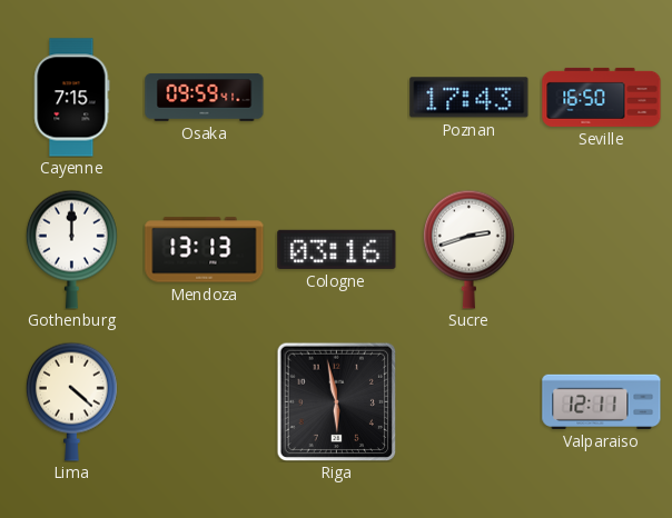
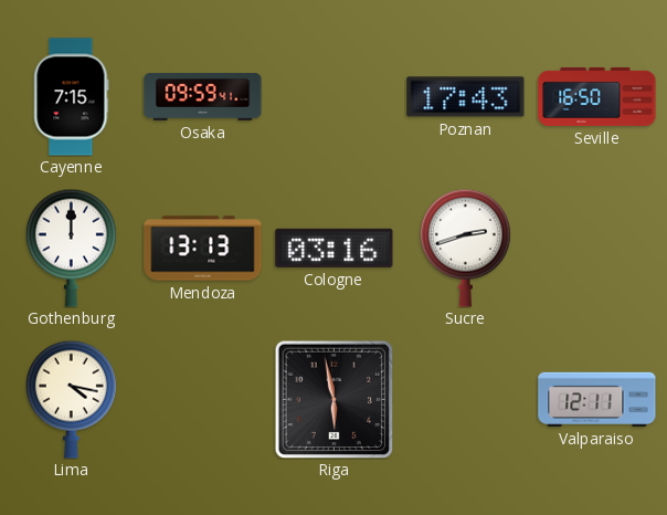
Lima: 4:22 -> 4:17 (71, 399)
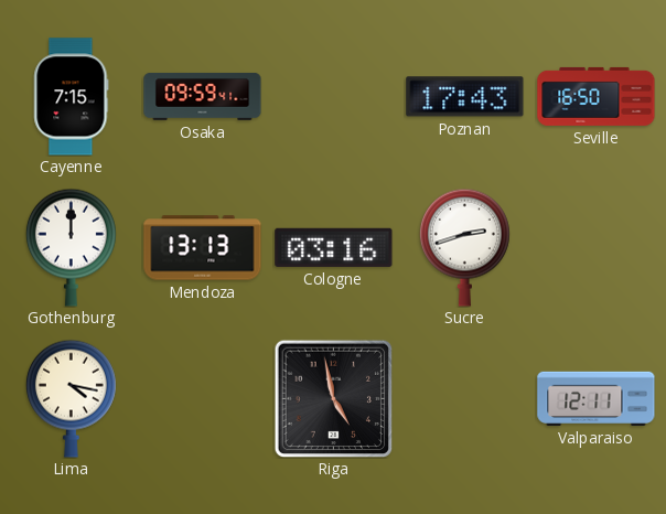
Riga: 5:58 -> 4:58 (333, 398)
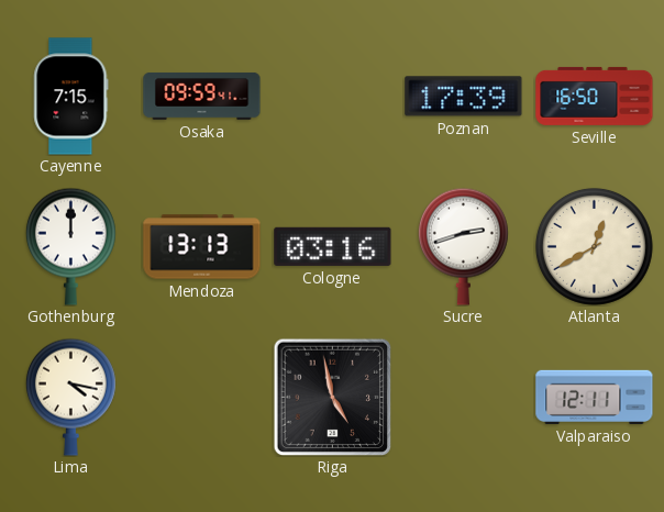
Poznan: 17:43 -> 17:39 (464, 97)
Atlanta: none -> 12:40 (594, 246)
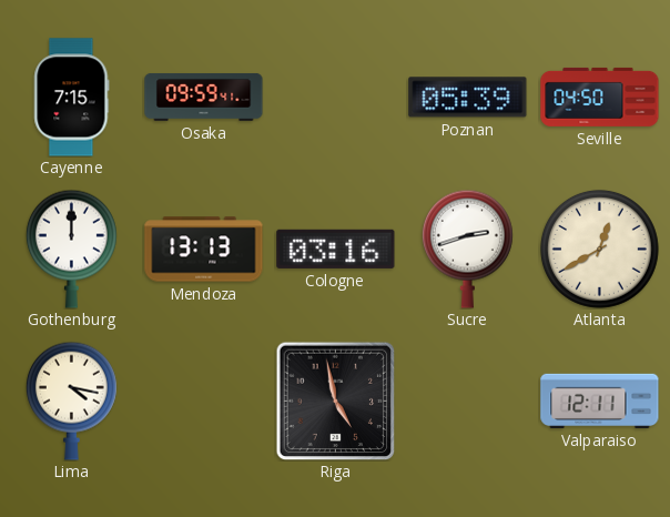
Poznan: 17:39 -> 05:39 (468, 98)
Seville: 16:50 -> 04:50 (600, 97)
